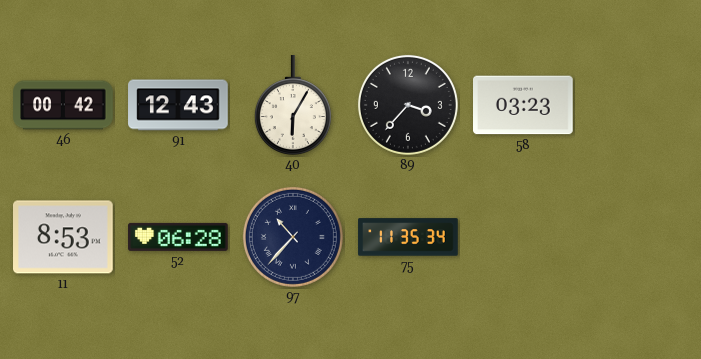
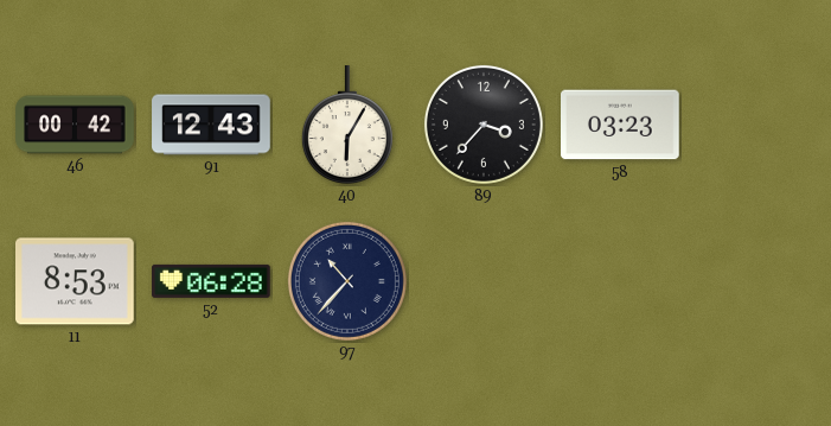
75: 11:35 -> none (408, 237)
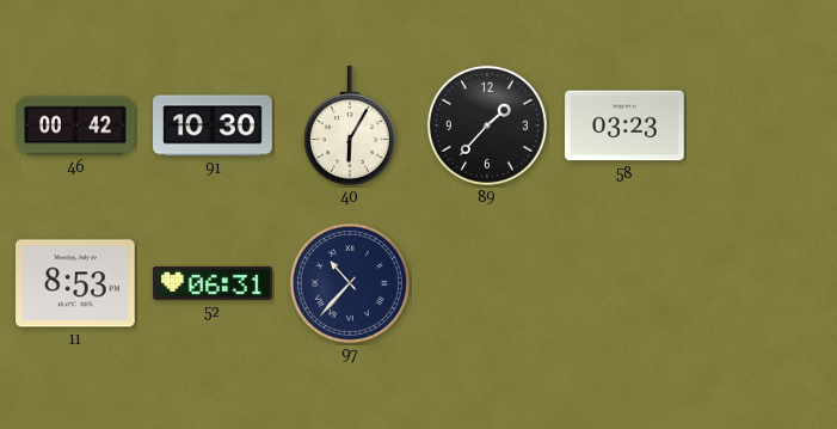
91: 12:43 -> 10:30 (213, 125)
89: 3:37 -> 1:37 (487, 125)
52: 06:28 -> 06:31 (213, 283)
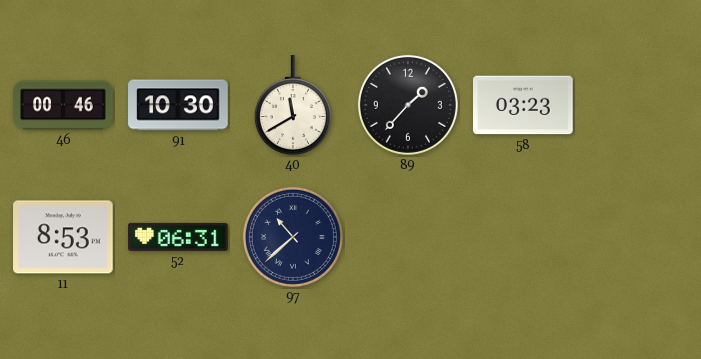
46: 00:42 -> 00:46 (63, 105)
40: 6:05 -> 11:40 (293, 105)
97: 10:37 -> 10:38 (293, 237)
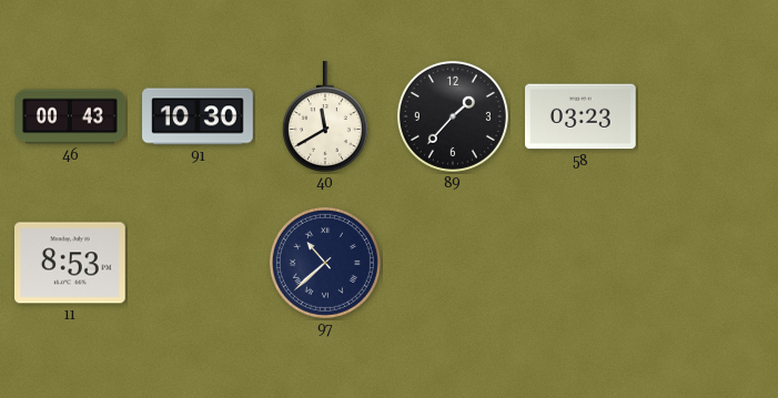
46: 00:46 -> 00:43 (70, 116)
52: 06:31 -> none (178, 237)
